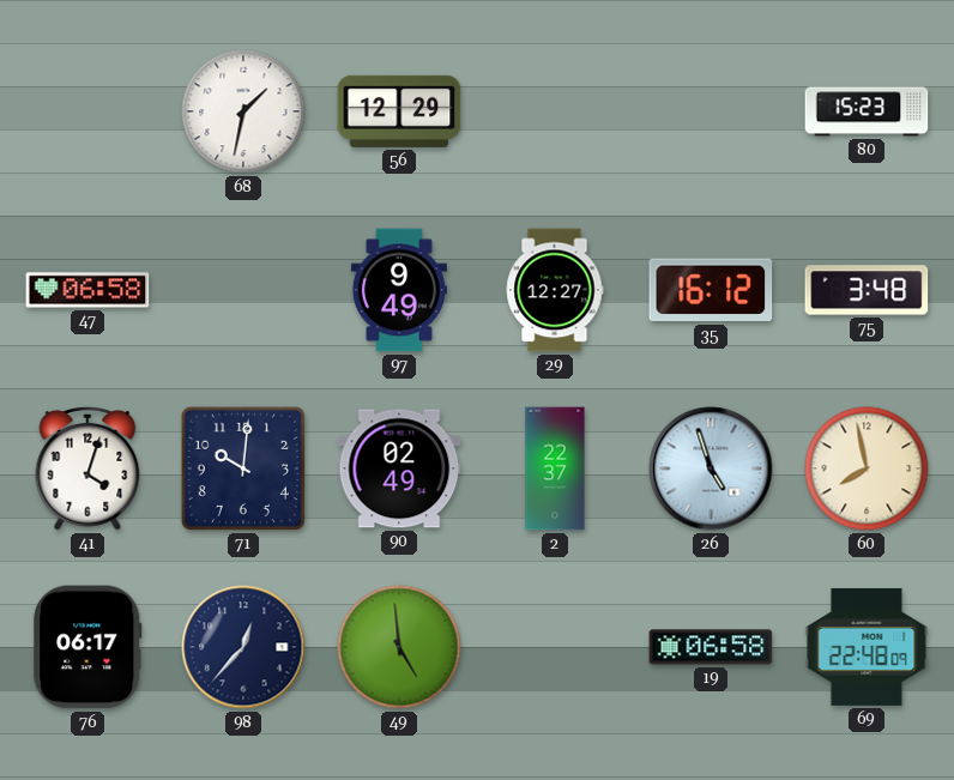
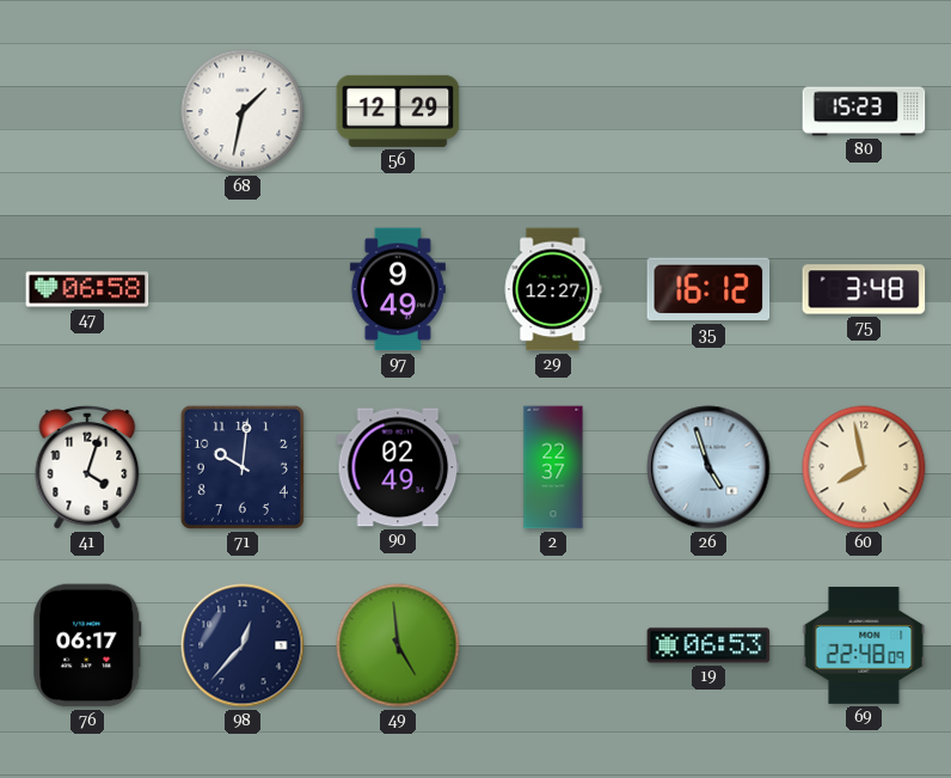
19: 06:58 -> 06:53 (708, 645)
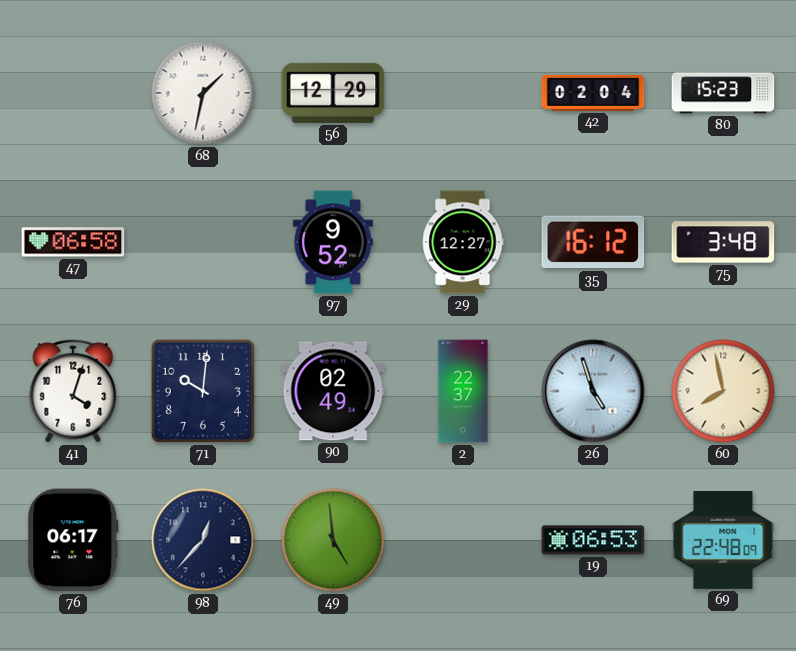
42: none -> 02:04 (593, 93)
97: 9:49 -> 9:52 (333, 242)
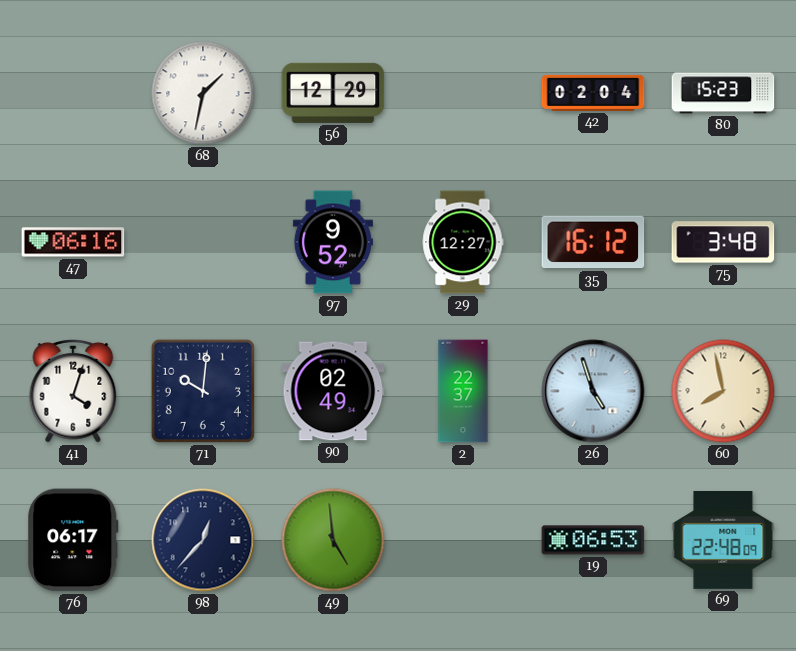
47: 06:58 -> 06:16 (73, 242)
